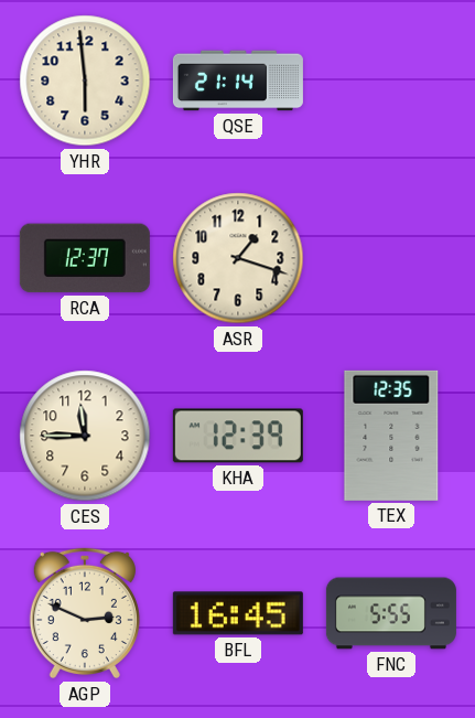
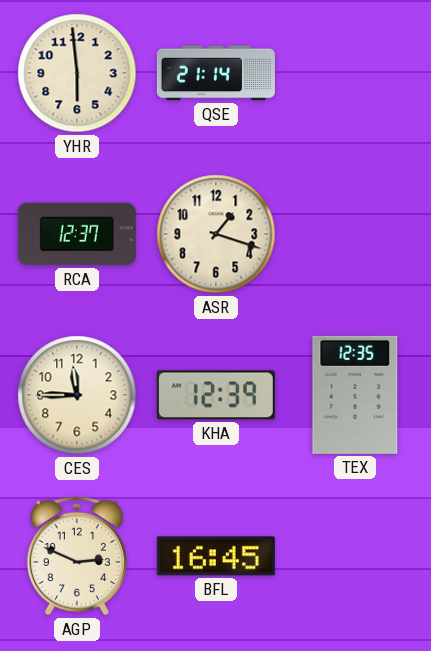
FNC: 5:55 -> none (391, 613)
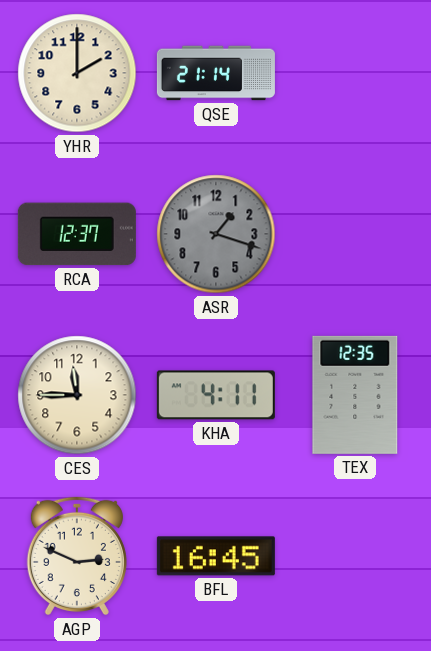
YHR: 5:59 -> 2:00 (77, 73)
ASR dial: cream -> grey (216, 234)
KHA: 12:39 -> 4:11 (216, 395)
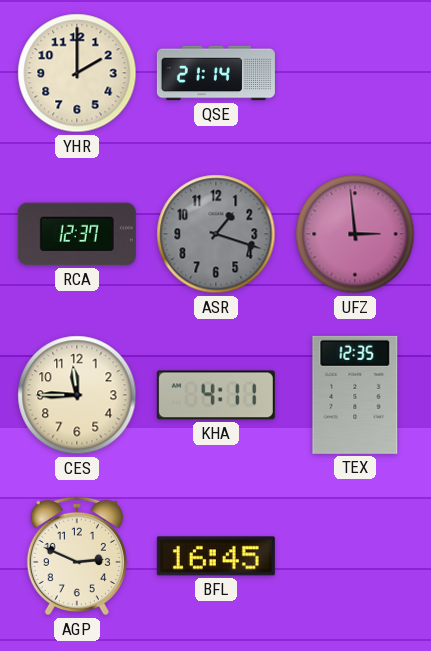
UFZ: none -> 2:59 (355, 234)
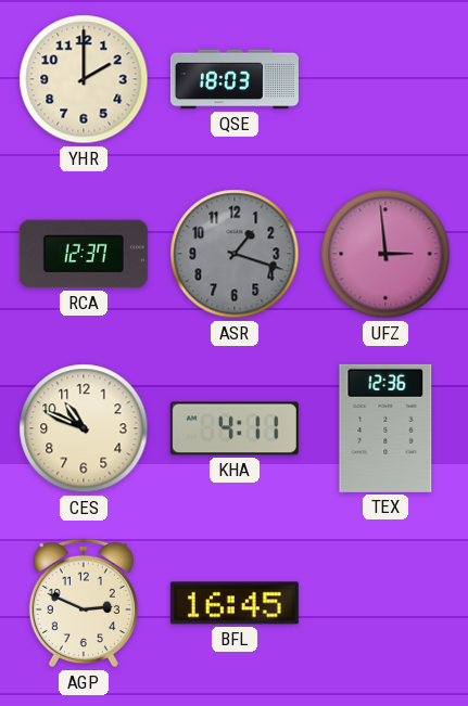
QSE: 21:14 -> 18:03 (235, 79)
CES: 11:45 -> 10:49 (84, 428)
TEX: 12:35 -> 12:36 (385, 428)
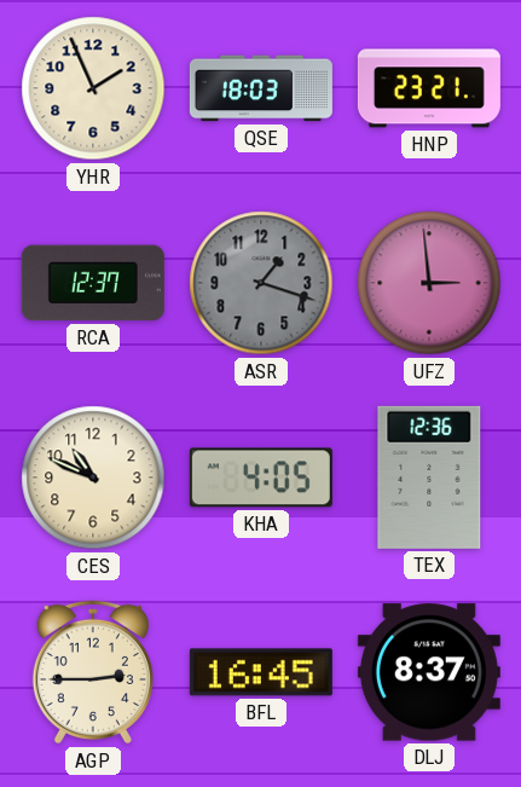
YHR: 2:00 -> 1:56 (93, 88)
HNP: none -> 23:21 (429, 88)
KHA: 4:11 -> 4:05 (261, 478)
AGP: 2:49 -> 2:45 (93, 672)
DLJ: none -> 8:37 (429, 672)
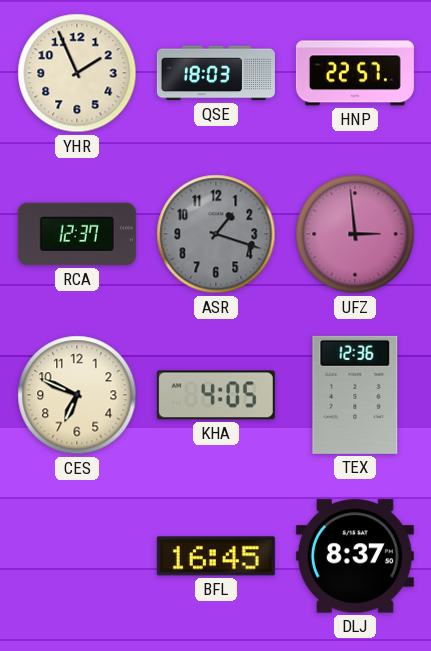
HNP: 23:21 -> 22:57 (355, 73)
CES: 10:49 -> 6:49 (77, 395)
AGP: 2:45 -> none (93, 672)
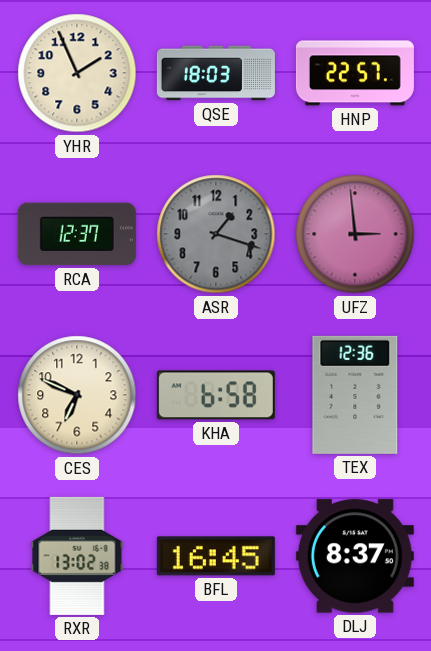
KHA: 4:05 -> 6:58 (216, 395)
RXR: none -> 13:02 (77, 556)
